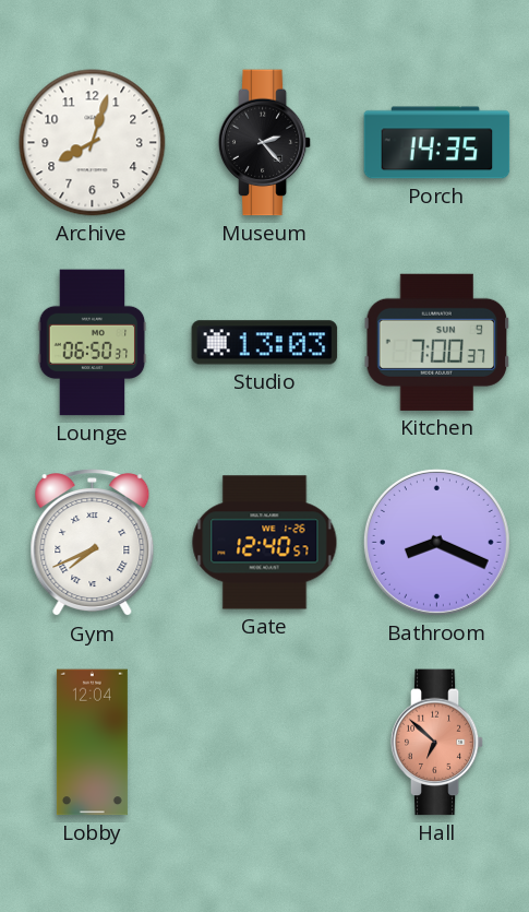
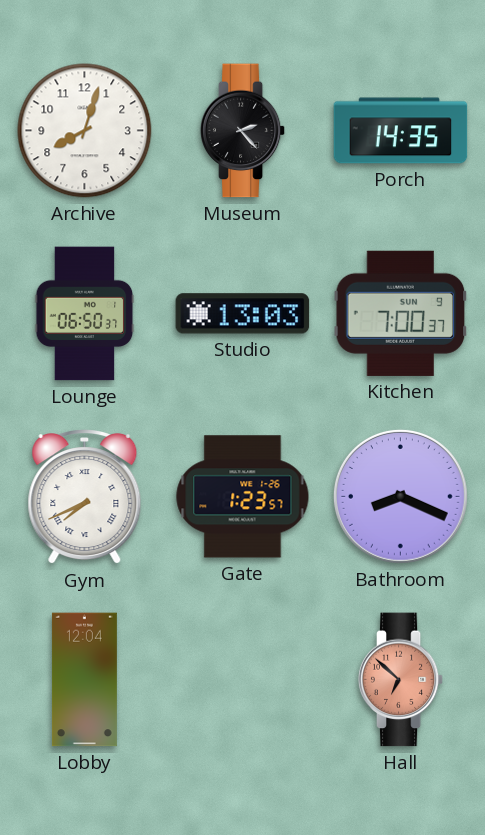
Gate: 12:40 -> 1:23 (243, 497)
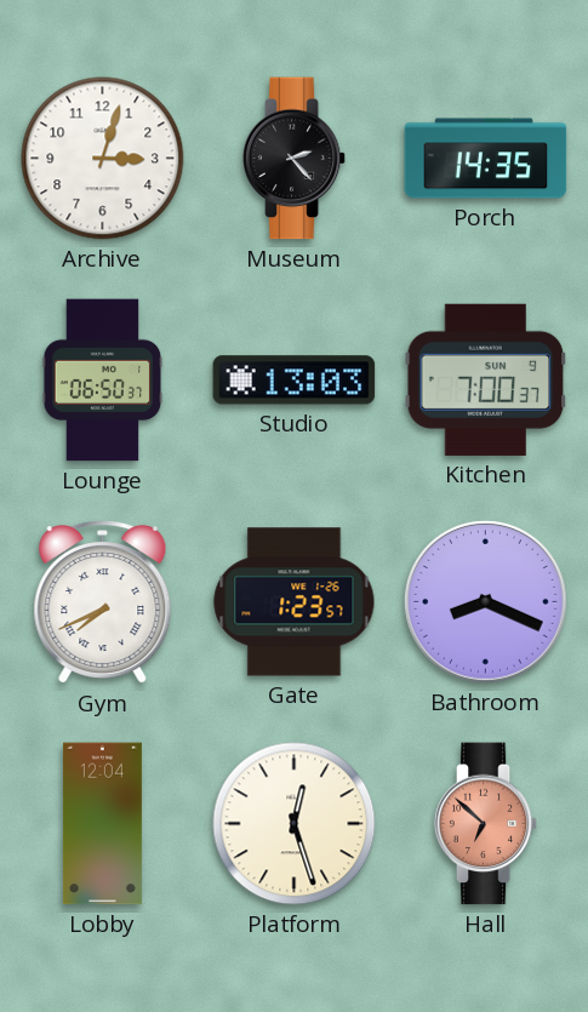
Archive: 8:03 -> 3:03 (103, 159)
Platform: none -> 12:27 (295, 824)
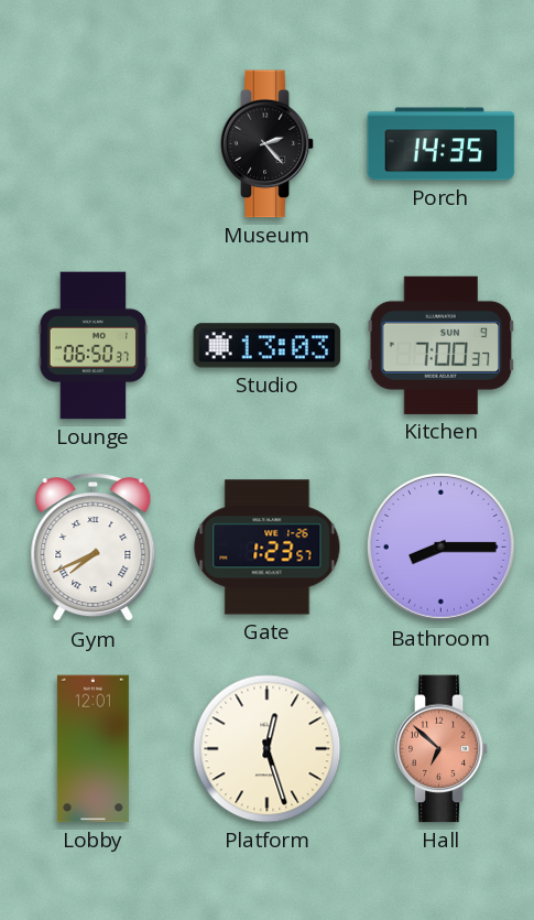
Archive: 3:03 -> none (103, 159)
Bathroom: 8:19 -> 8:15 (440, 546)
Lobby: 12:04 -> 12:01 (92, 749)
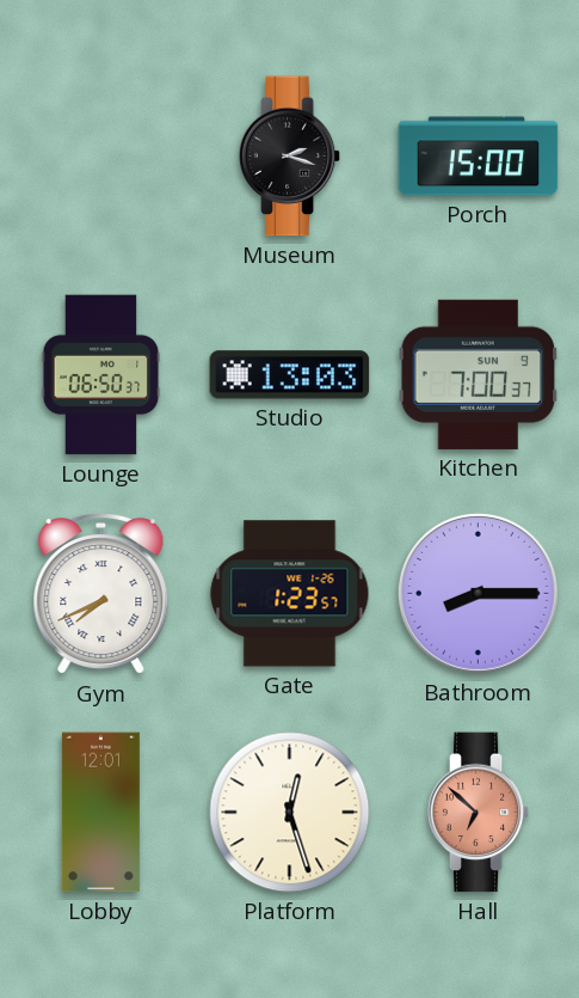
Museum: 2:23 -> 2:18 (290, 157)
Porch: 14:35 -> 15:00 (479, 157)
